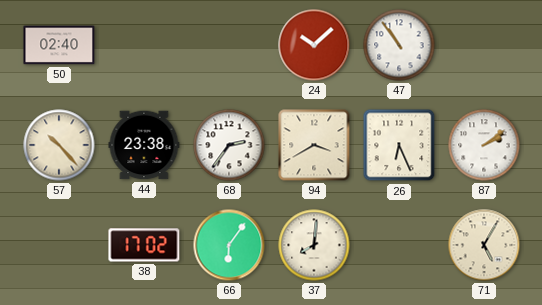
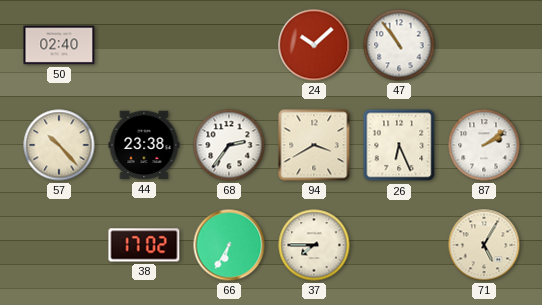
66: 6:06 -> 6:35 (229, 245)
37: 8:01 -> 7:45 (314, 245)
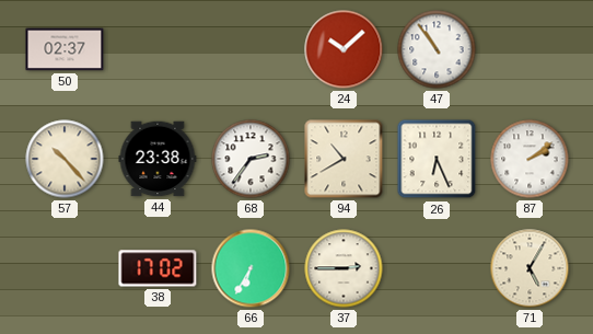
50: 02:40 -> 02:37 (65, 49)
94: 3:40 -> 10:40 (344, 159)
37: 7:45 -> 2:45 (344, 268)
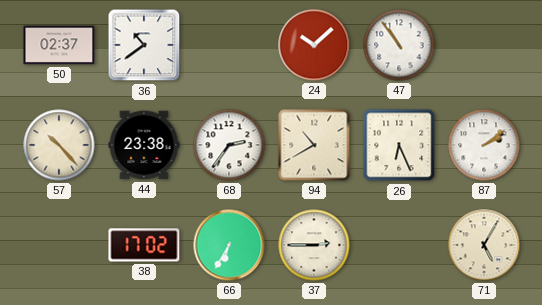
36: none -> 10:39 (144, 45)
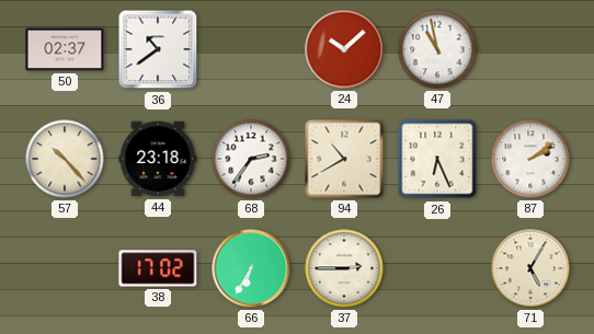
47: 10:54 -> 10:58 (437, 49)
44: 23:38 -> 23:18 (158, 159)
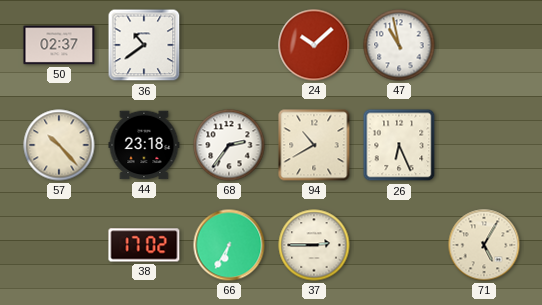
87: 2:09 -> none (530, 159)
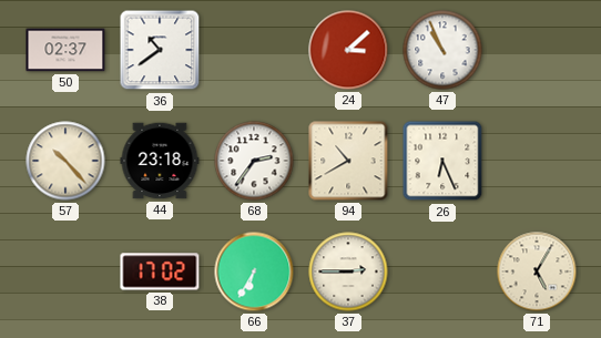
24: 10:08 -> 3:08 (348, 50)
47: 10:58 -> 10:56 (442, 50)
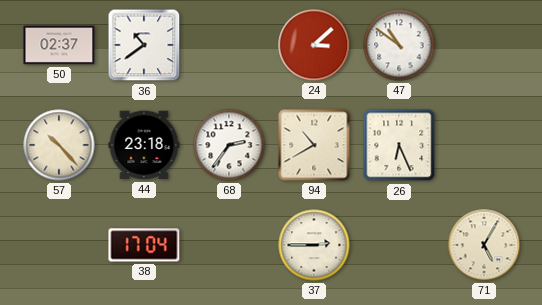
47: 10:56 -> 10:51 (399, 45)
38: 17:02 -> 17:04 (144, 245)
66: 6:35 -> none (254, 272)
